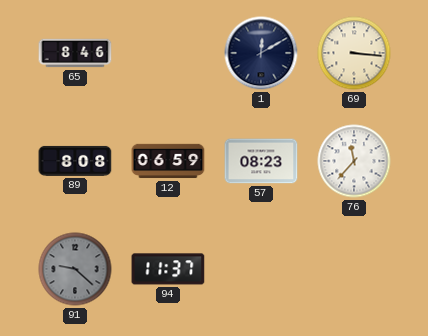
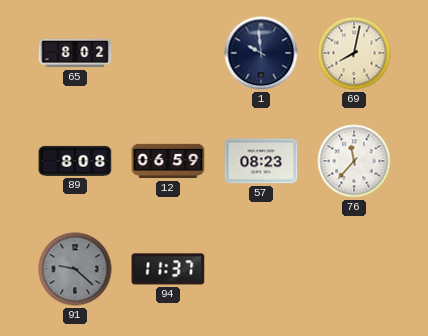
65: 8:46 -> 8:02 (75, 53)
1: 12:10 -> 9:59 (261, 53)
69: 3:16 -> 8:02 (354, 53)
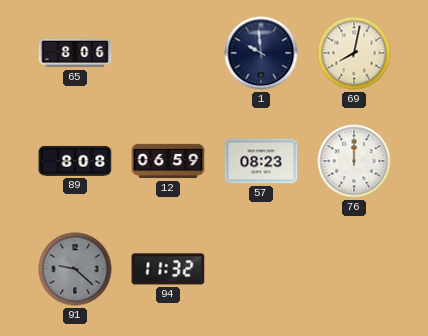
65: 8:02 -> 8:06 (75, 53)
76: 11:37 -> 12:00 (354, 161)
94: 11:37 -> 11:32 (168, 269)
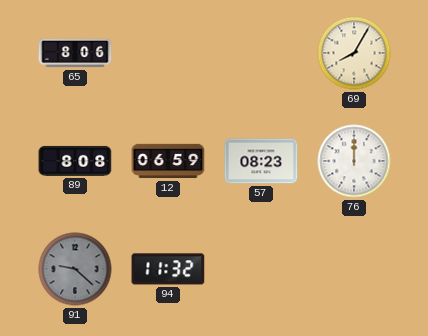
1: 9:59 -> none (261, 53)
69: 8:02 -> 8:05 (354, 53)
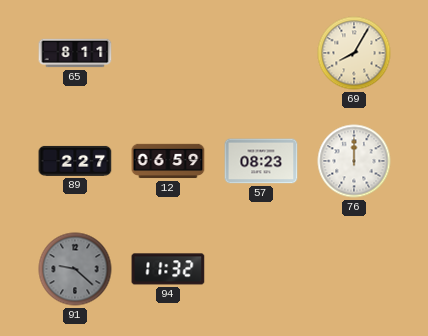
65: 8:06 -> 8:11 (75, 53)
89: 8:08 -> 2:27 (75, 161)
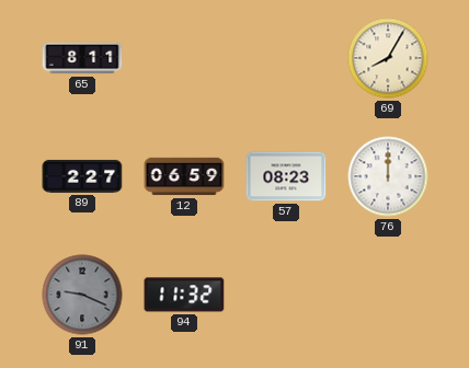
91: 9:22 -> 9:19 (82, 295)
